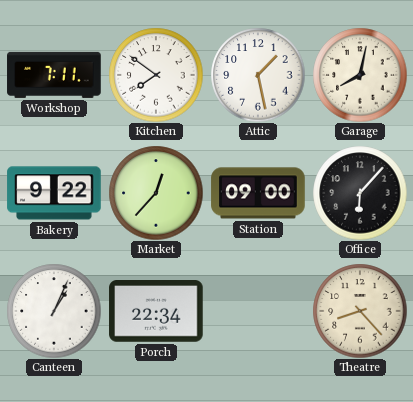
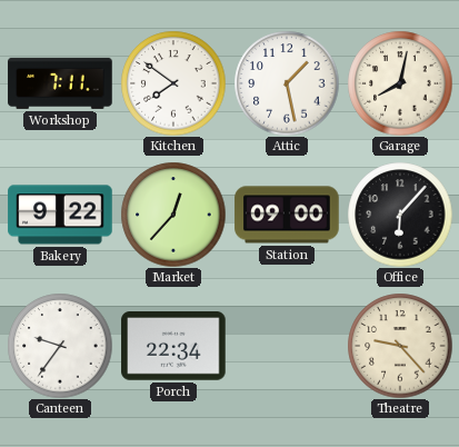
Canteen: 1:04 -> 9:36 (60, 346)
Theatre: 8:23 -> 9:23 (400, 346)
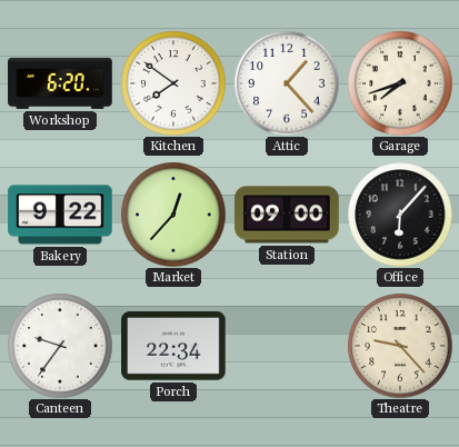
Workshop: 7:11 -> 6:20 (60, 83)
Attic: 1:28 -> 1:23 (287, 83)
Garage: 8:02 -> 7:42 (400, 83)
